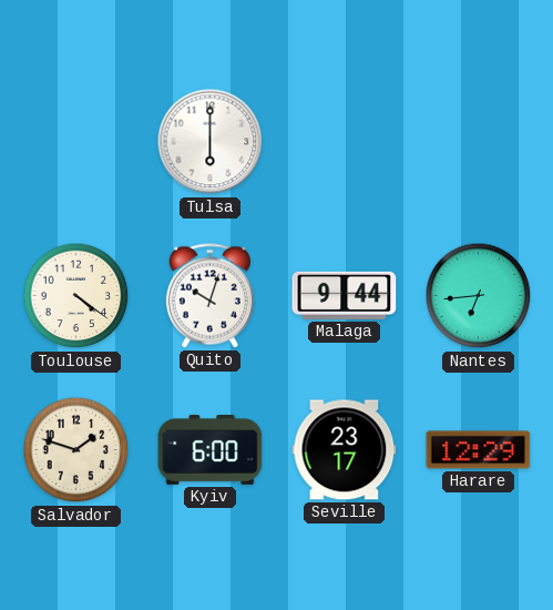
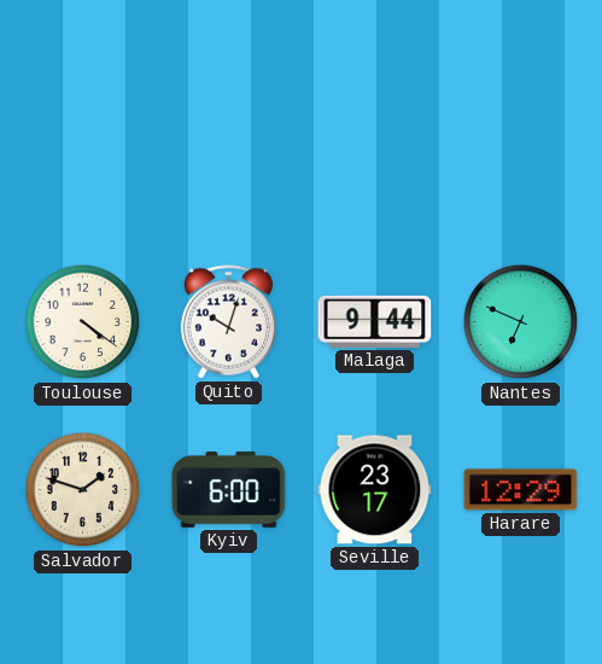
Tulsa: 6:00 -> none (211, 142)
Nantes: 6:44 -> 6:49 (521, 322)
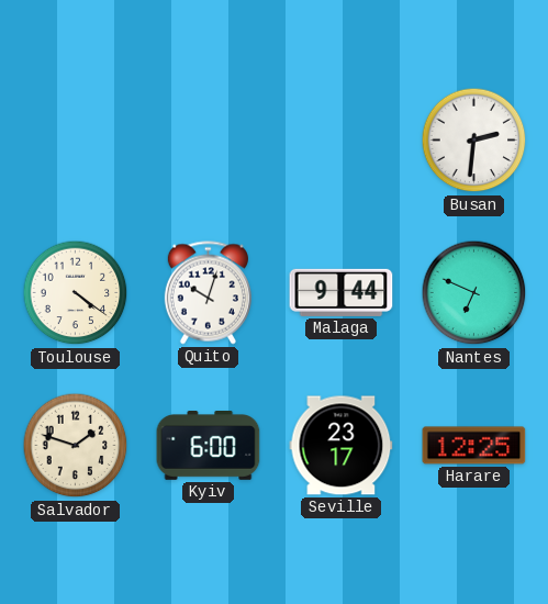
Busan: none -> 2:31 (474, 141)
Harare: 12:29 -> 12:25 (474, 446)
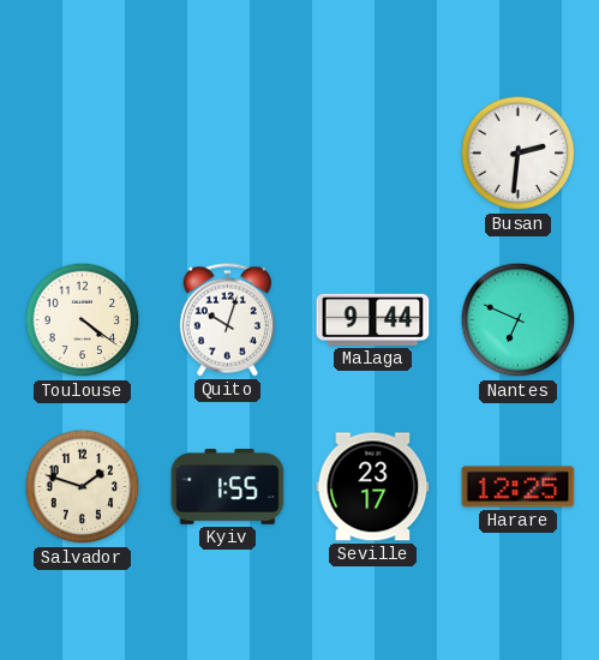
Kyiv: 6:00 -> 1:55 (228, 487)
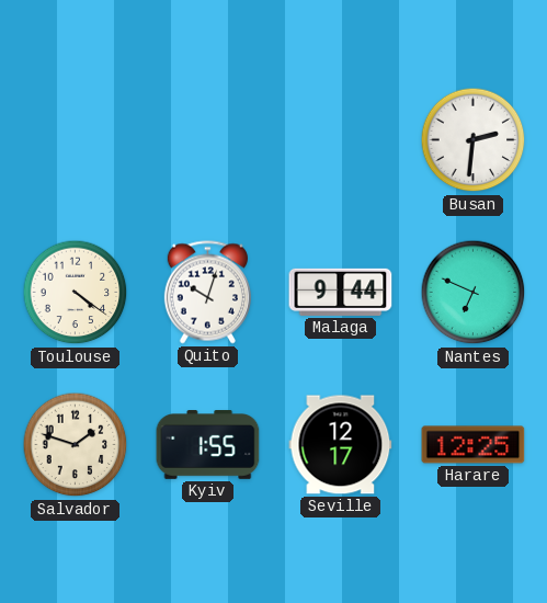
Seville: 23:17 -> 12:17 (341, 445)
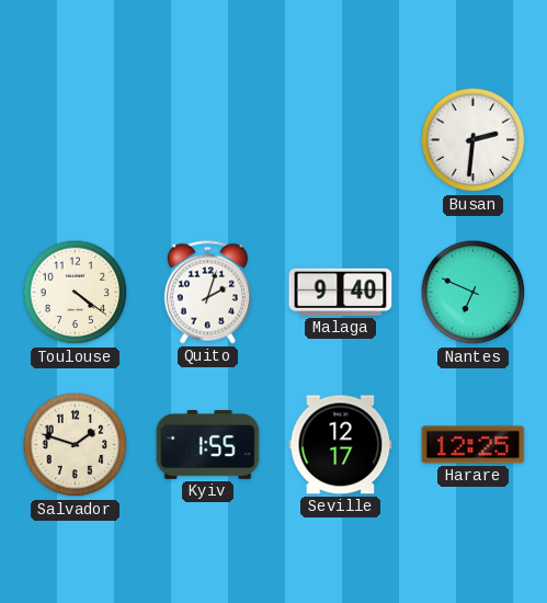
Quito: 10:03 -> 2:03 (207, 293)
Malaga: 9:44 -> 9:40 (341, 292)
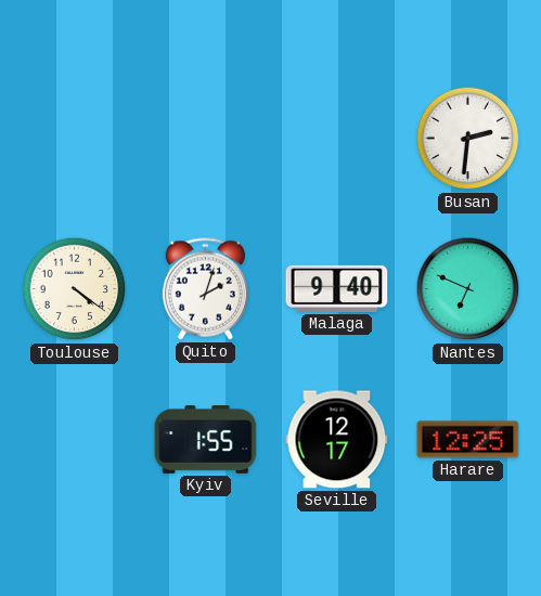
Salvador: 1:48 -> none (76, 445)
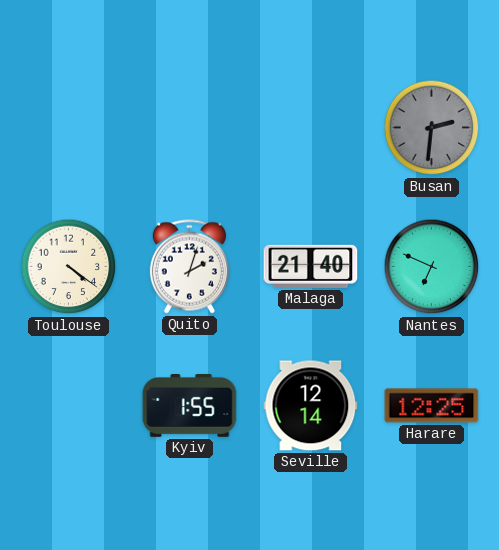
Busan dial: white -> grey (432, 128)
Malaga: 9:40 -> 21:40 (311, 266)
Seville: 12:17 -> 12:14 (311, 406)
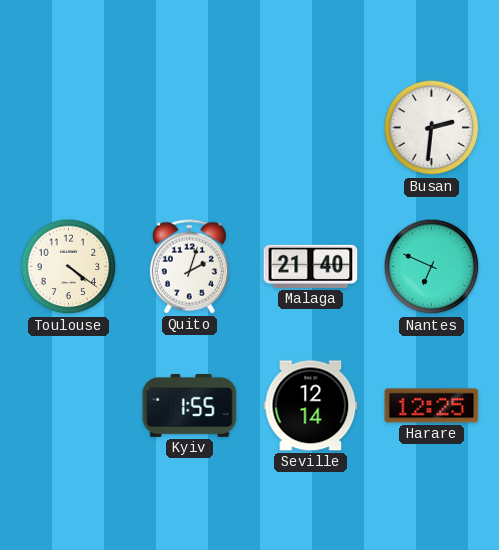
Busan dial: grey -> white (432, 128)
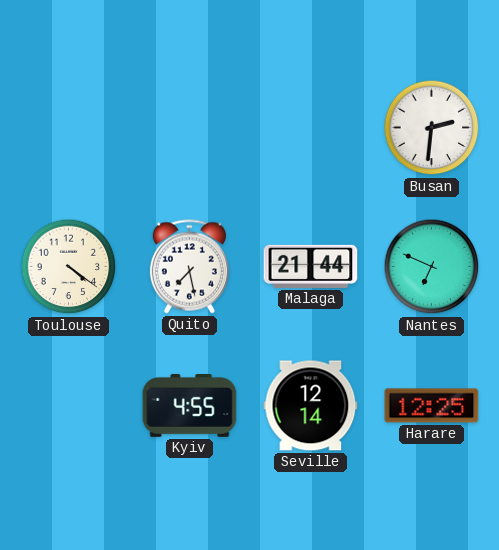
Quito: 2:03 -> 7:28 (189, 267)
Malaga: 21:40 -> 21:44 (311, 266)
Kyiv: 1:55 -> 4:55 (190, 406)
